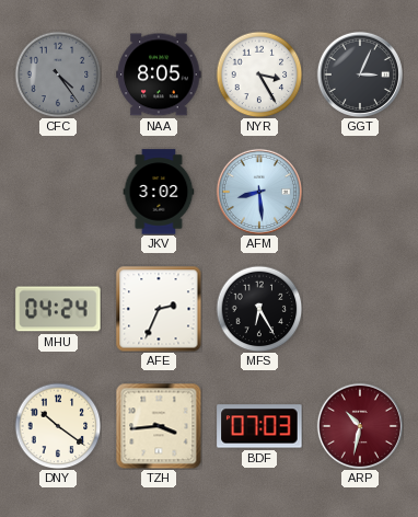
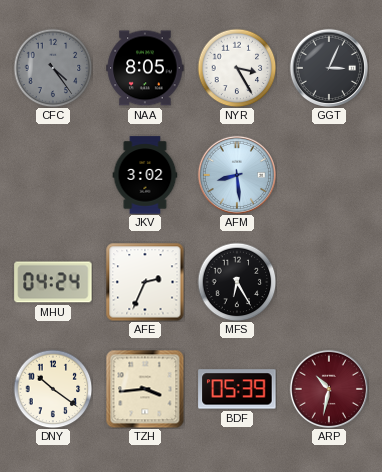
BDF: 07:03 -> 05:39 (237, 389)
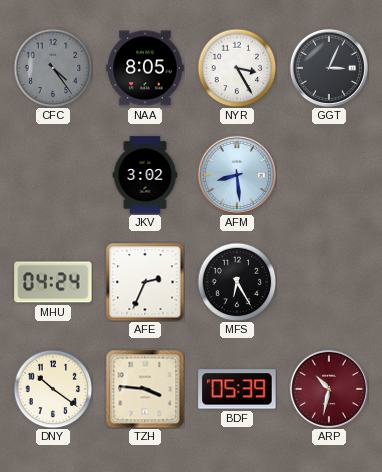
TZH: 3:44 -> 3:46 (145, 389)
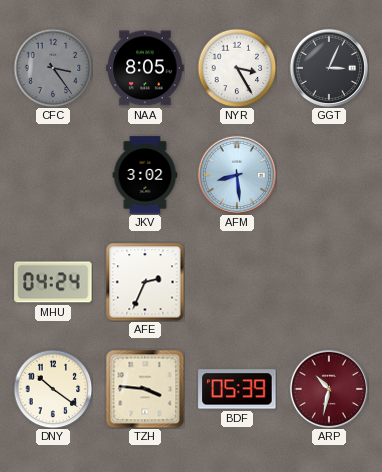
CFC: 4:24 -> 3:24 (53, 68)
MFS: 6:25 -> none (237, 282)
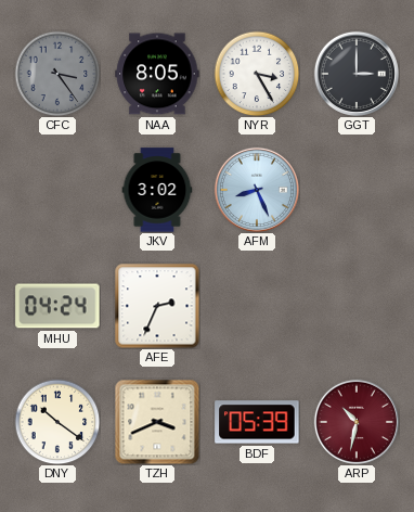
GGT: 3:04 -> 3:00 (357, 74)
AFM: 8:29 -> 8:26 (257, 190)
TZH: 3:46 -> 3:41 (157, 422)
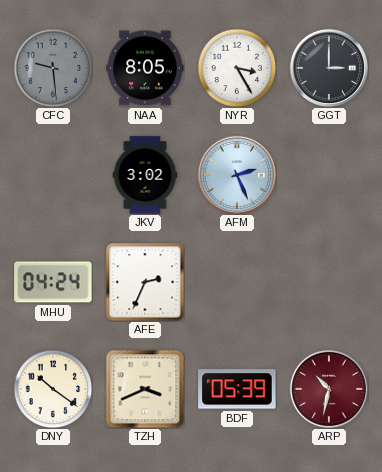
CFC: 3:24 -> 9:29 (53, 68)
AFM: 8:26 -> 2:26 (237, 175)
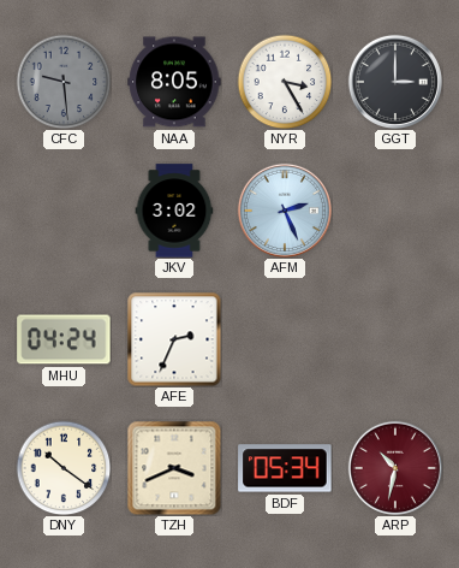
BDF: 05:39 -> 05:34 (285, 468)
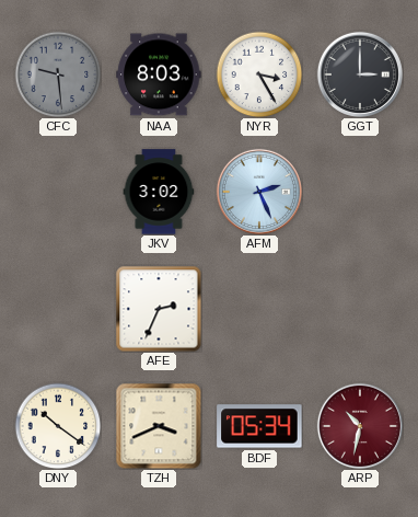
NAA: 8:05 -> 8:03 (159, 74)
MHU: 04:24 -> none (64, 339)
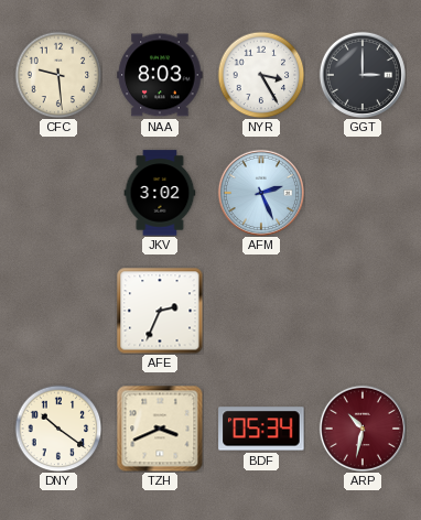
CFC dial: grey -> cream (58, 75)
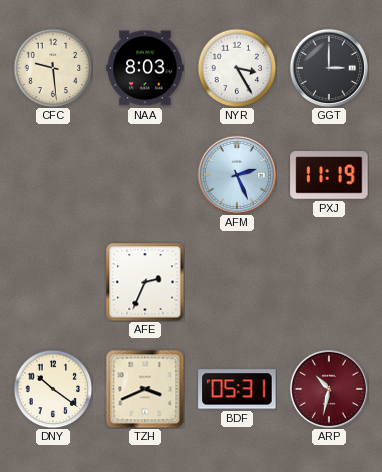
JKV: 3:02 -> none (160, 193)
PXJ: none -> 11:19 (329, 175)
BDF: 05:34 -> 05:31 (237, 389)
